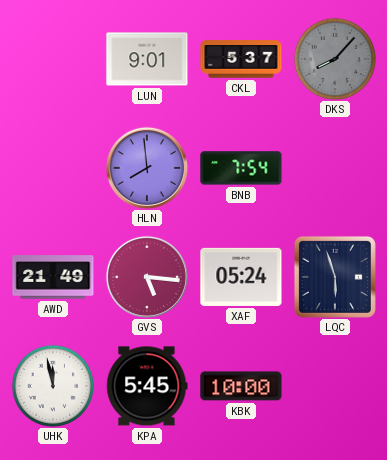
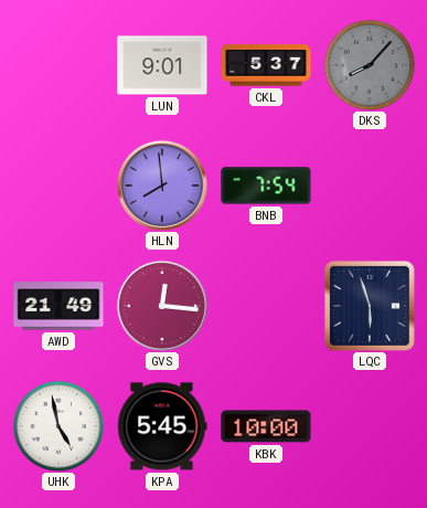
GVS: 5:16 -> 12:16 (162, 306)
XAF: 05:24 -> none (241, 277)
UHK: 11:58 -> 4:58 (58, 426)
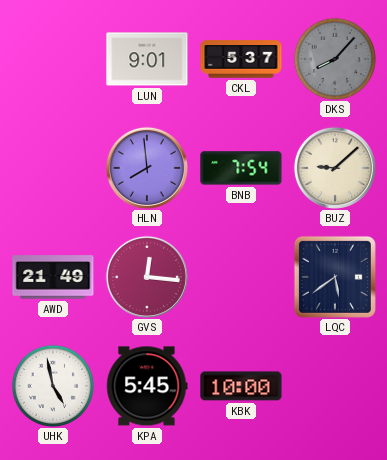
BUZ: none -> 9:08 (335, 168)
LQC: 5:57 -> 5:39 (335, 277)
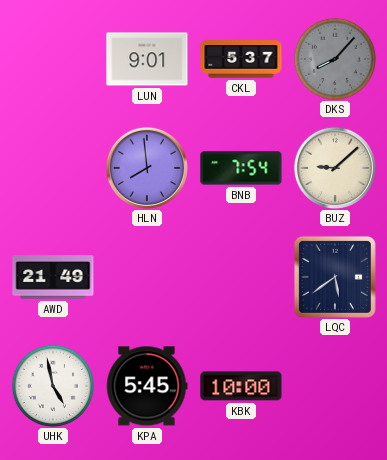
GVS: 12:16 -> none (147, 277)
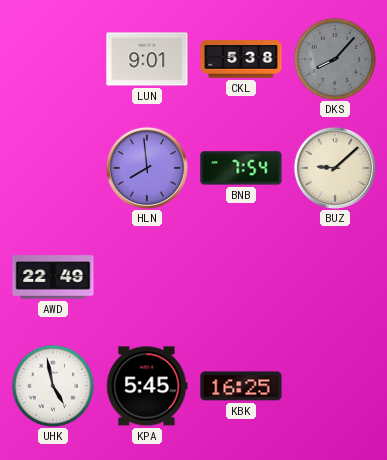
CKL: 5:37 -> 5:38 (241, 59)
AWD: 21:49 -> 22:49 (53, 277)
LQC: 5:39 -> none (335, 277)
KBK: 10:00 -> 16:25 (241, 386)
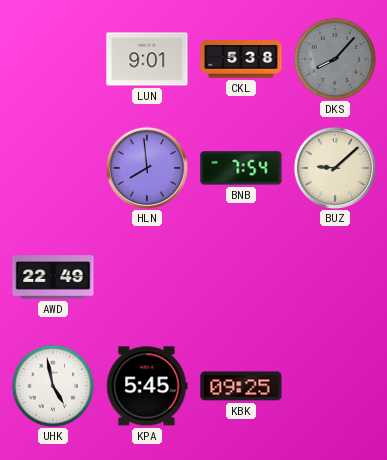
KBK: 16:25 -> 09:25 (241, 386)
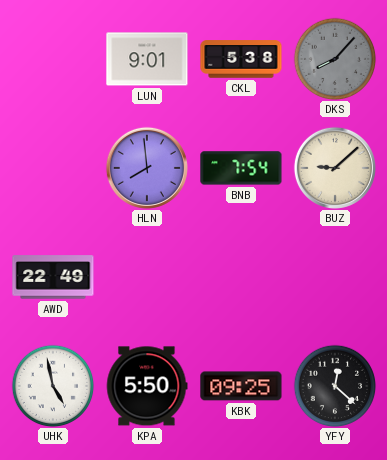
KPA: 5:45 -> 5:50 (147, 386)
YFY: none -> 12:22 (335, 386)
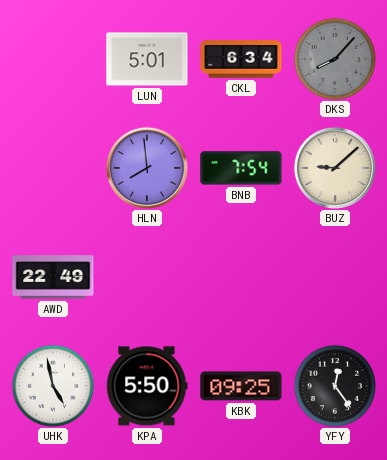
LUN: 9:01 -> 5:01 (147, 59)
CKL: 5:38 -> 6:34 (241, 59)
YFY: 12:22 -> 12:24 (335, 386)
